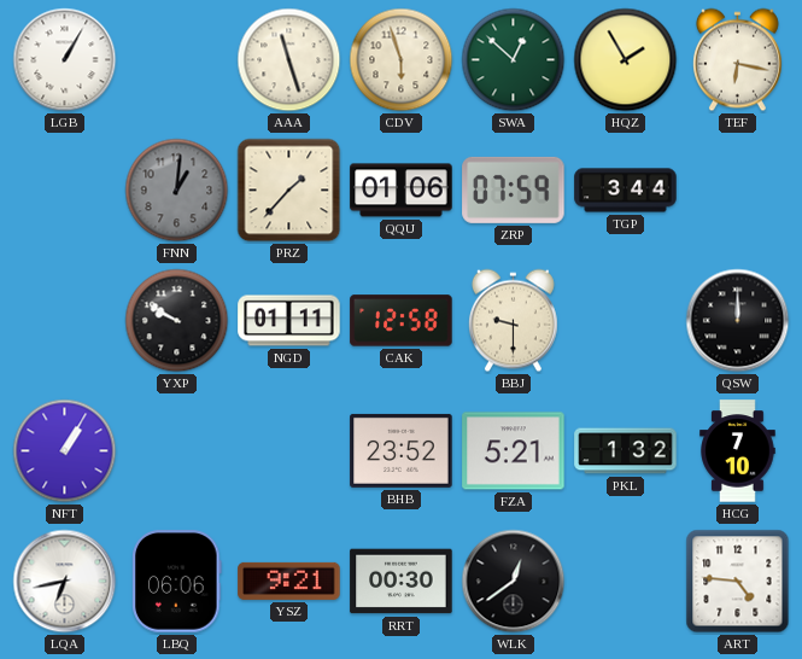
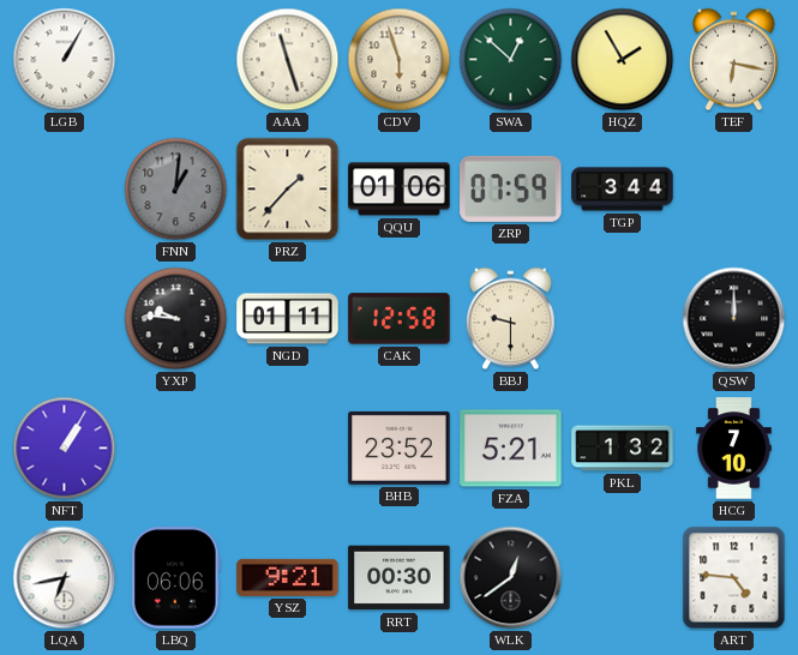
YXP: 9:50 -> 9:46 (176, 319)
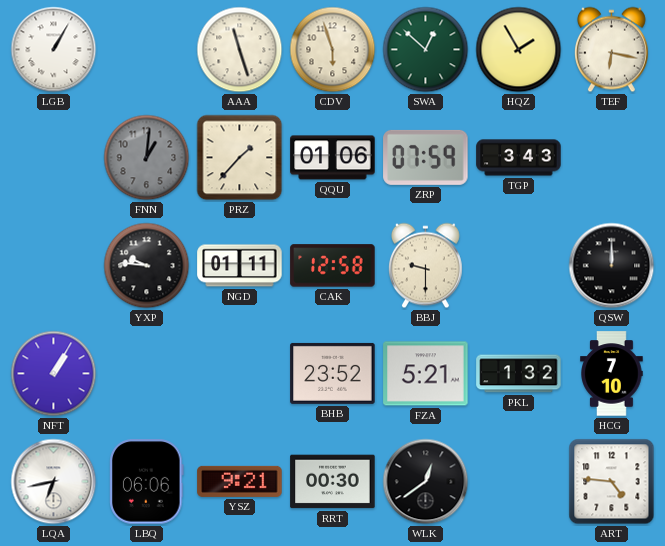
TGP: 3:44 -> 3:43 (519, 158)
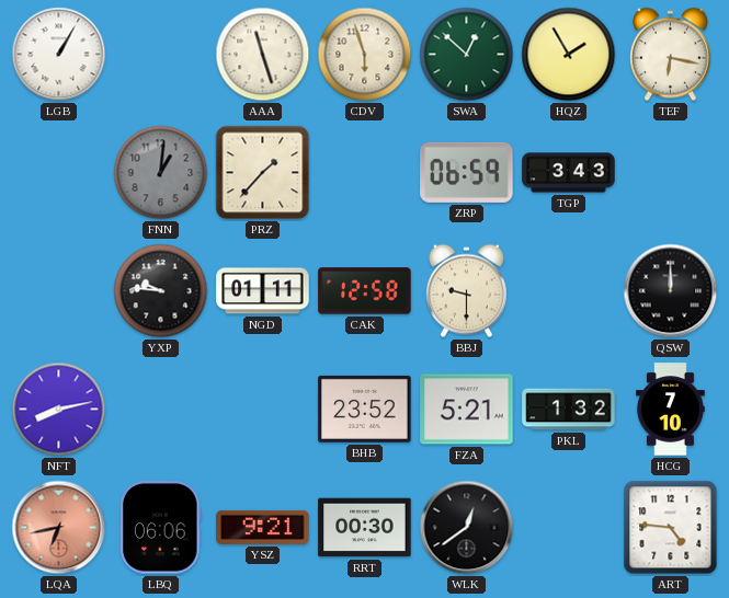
QQU: 01:06 -> none (333, 158)
ZRP: 07:59 -> 06:59 (467, 172)
NFT: 1:05 -> 8:13 (59, 410)
LQA dial: white -> salmon (59, 528)
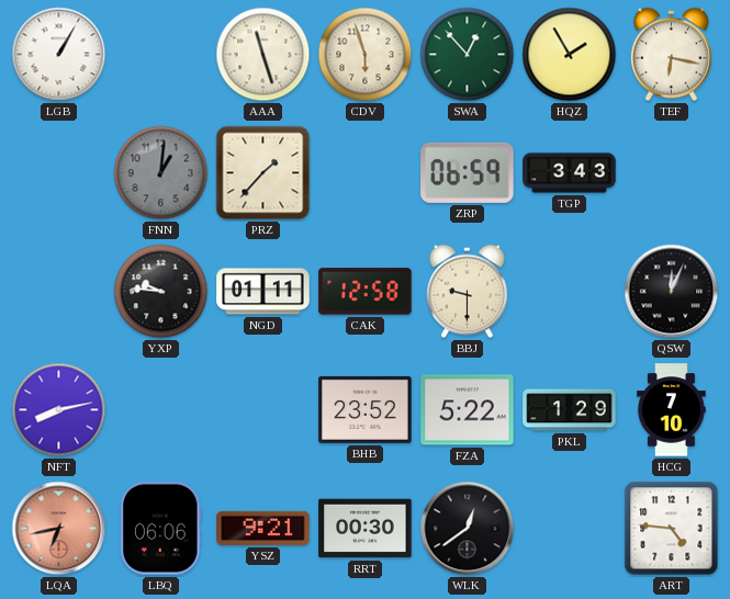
SWA: 12:52 -> 12:53 (468, 55)
QSW: 12:00 -> 12:04 (672, 292)
FZA: 5:21 -> 5:22 (468, 410)
PKL: 1:32 -> 1:29 (570, 410)
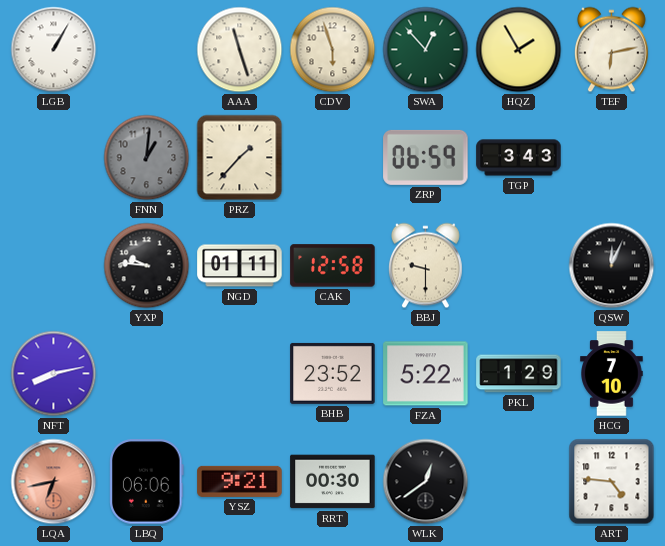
TEF: 6:17 -> 6:13 (611, 50)
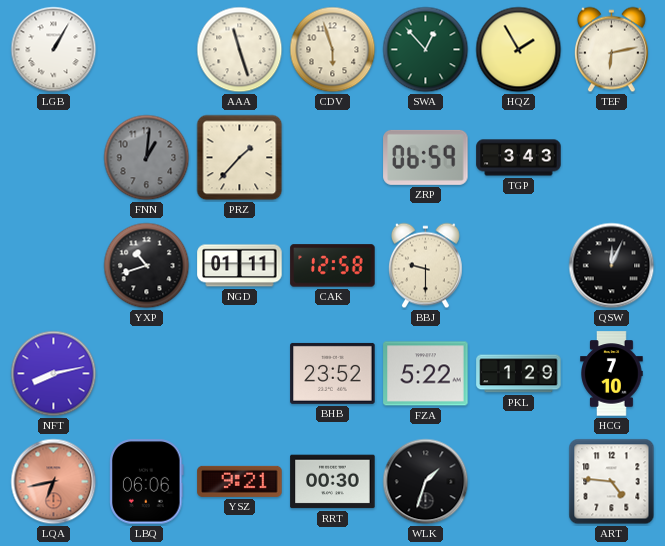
YXP: 9:46 -> 10:42 (147, 266)
WLK: 12:39 -> 1:33 (426, 482)
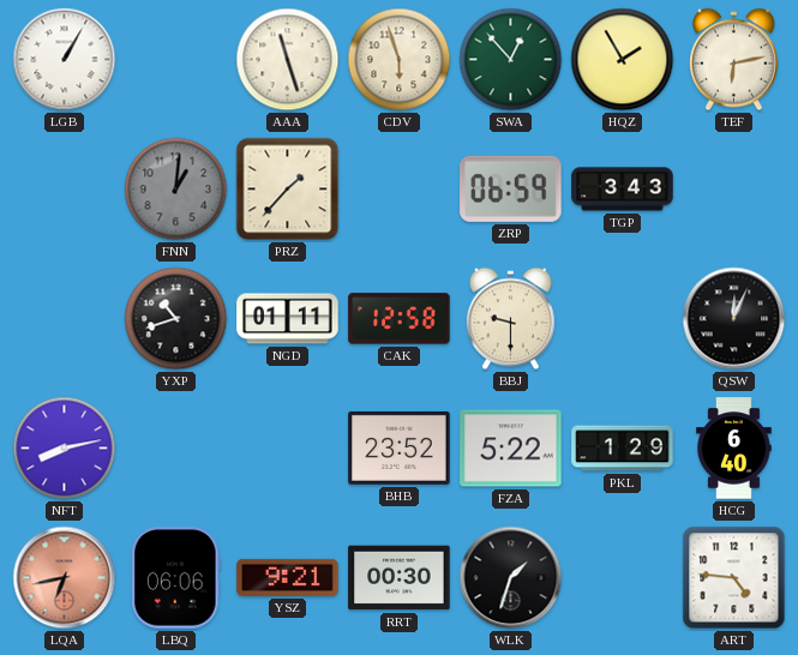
HCG: 7:10 -> 6:40 (734, 449)
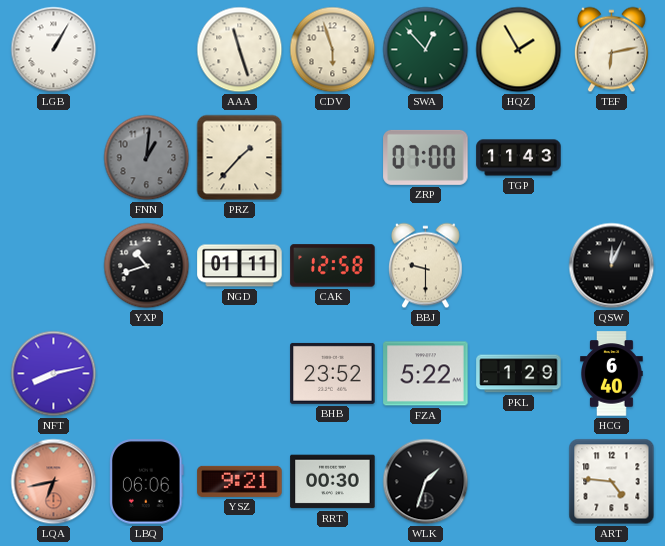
ZRP: 06:59 -> 07:00 (426, 157)
TGP: 3:43 -> 11:43 (519, 158)
